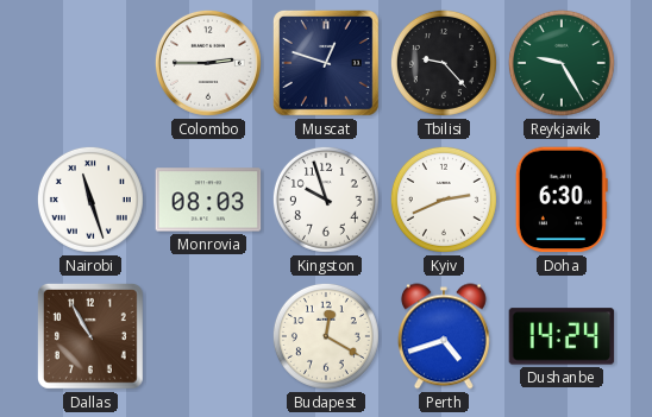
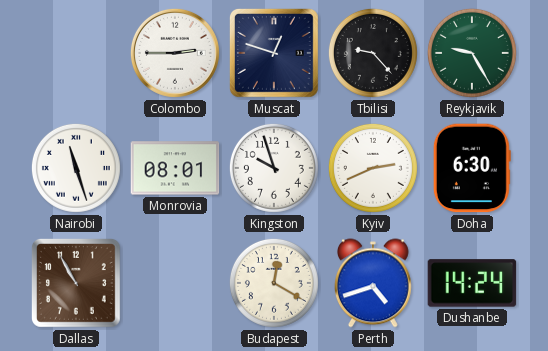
Monrovia: 08:03 -> 08:01 (175, 168)
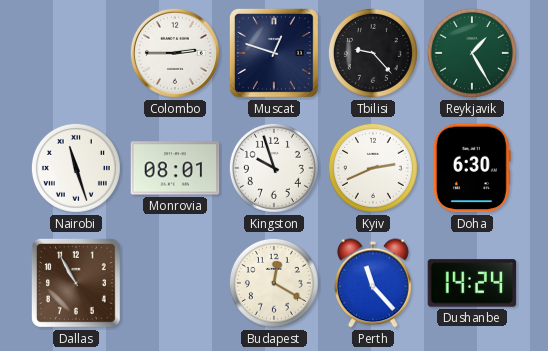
Reykjavik: 9:25 -> 1:25 (472, 53)
Perth: 4:42 -> 11:23 (373, 283)
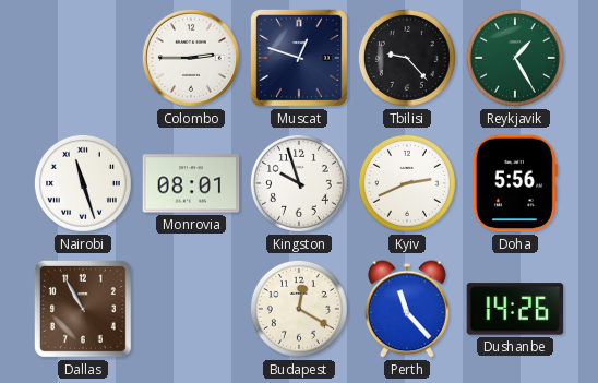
Doha: 6:30 -> 5:56 (515, 183)
Dushanbe: 14:24 -> 14:26 (515, 309)
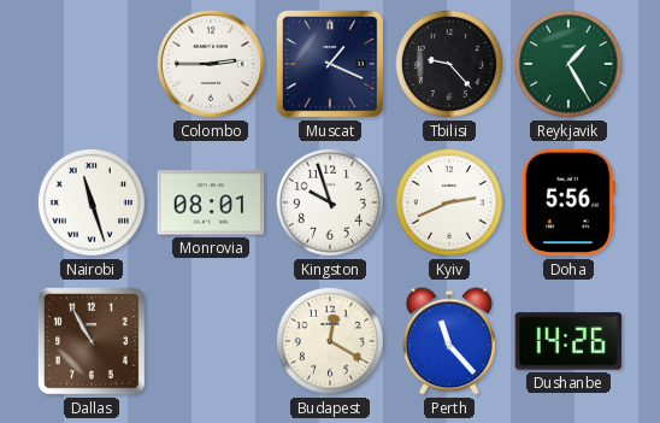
Muscat: 12:48 -> 1:19 (330, 64)
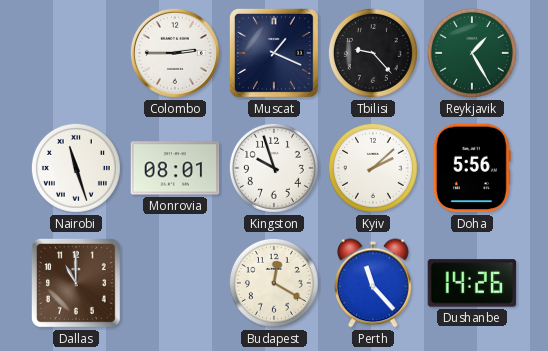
Kyiv: 2:41 -> 2:08 (373, 168)
Dallas: 10:55 -> 11:00 (76, 283)
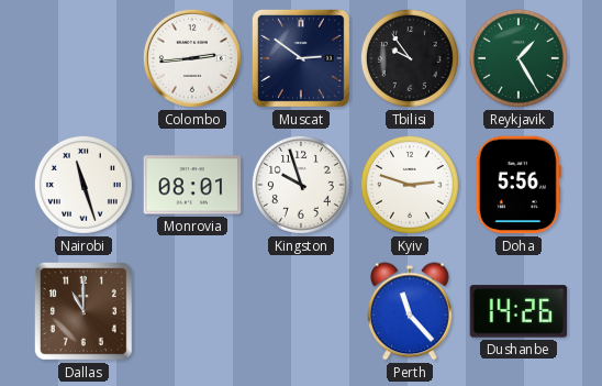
Colombo: 2:45 -> 2:44 (192, 58)
Muscat: 1:19 -> 2:51 (301, 58)
Tbilisi: 9:23 -> 9:54 (410, 58)
Kyiv: 2:08 -> 2:48 (410, 185)
Budapest: 12:20 -> none (274, 283)
